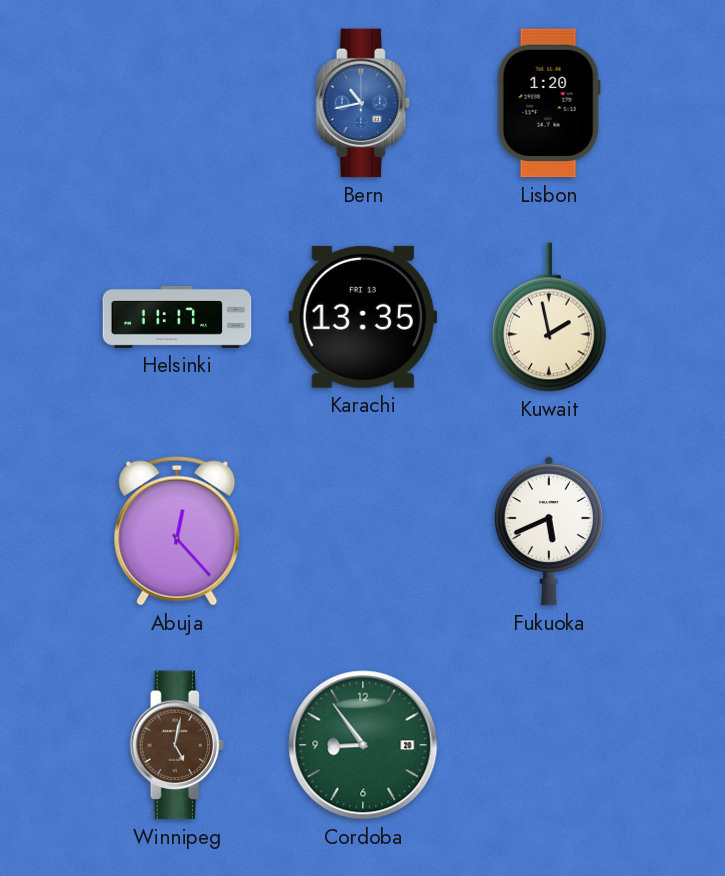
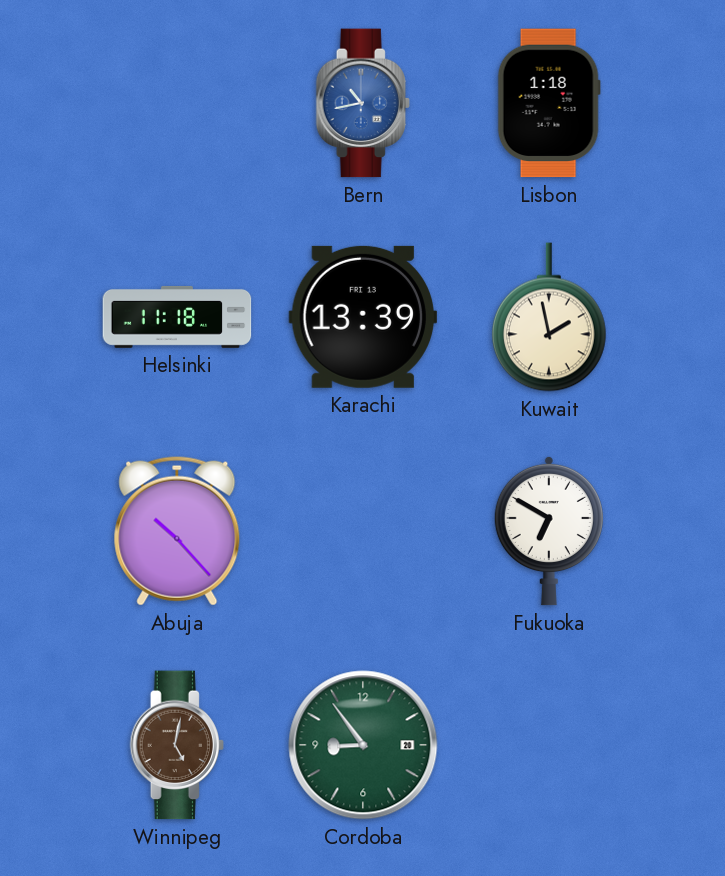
Lisbon: 1:20 -> 1:18 (549, 103)
Helsinki: 11:17 -> 11:18 (177, 317)
Karachi: 13:35 -> 13:39 (363, 317)
Abuja: 12:23 -> 10:23 (177, 531)
Fukuoka: 5:41 -> 6:50 (549, 531)
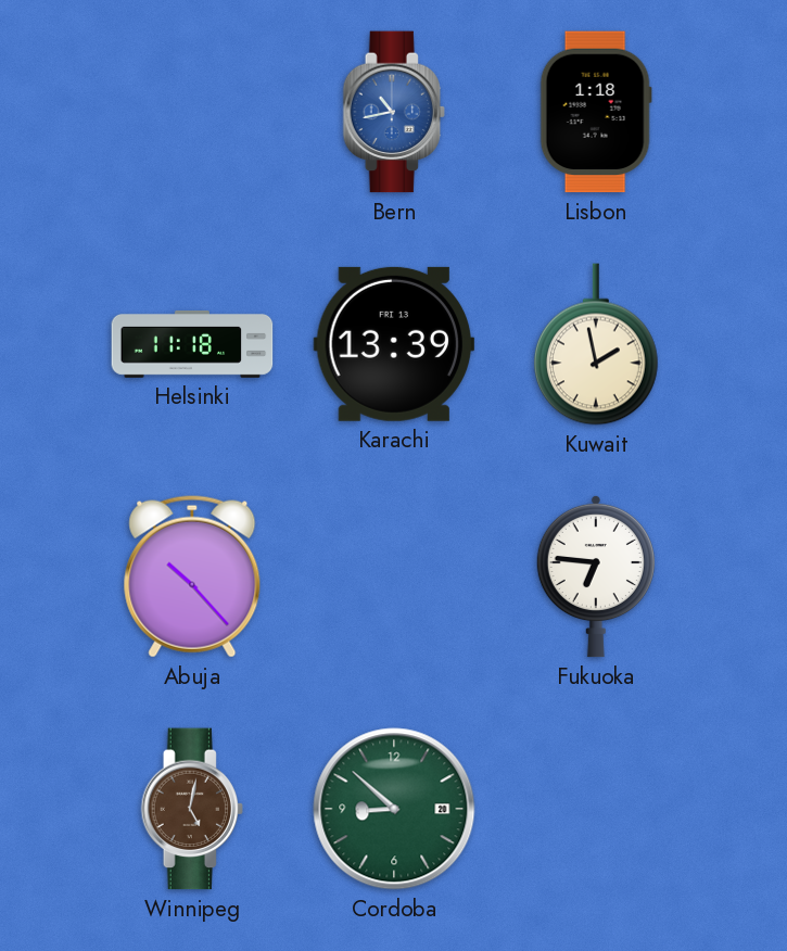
Fukuoka: 6:50 -> 6:46 (596, 576)
Cordoba: 8:54 -> 8:52 (394, 809)
